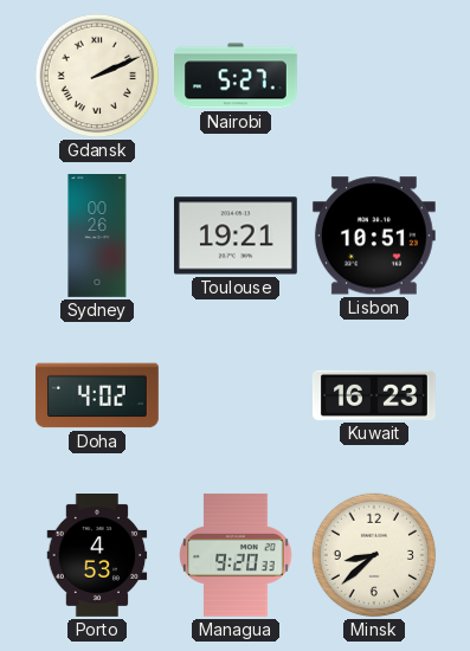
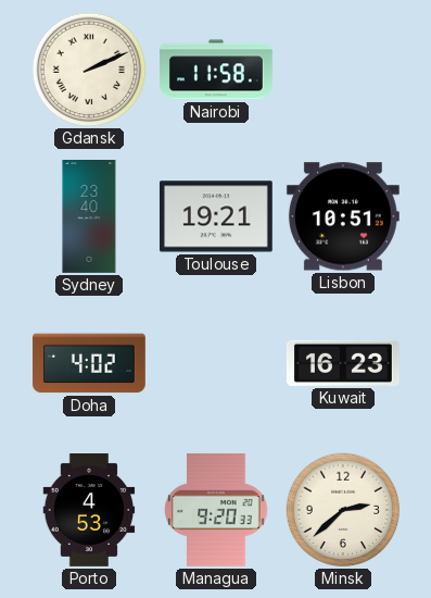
Nairobi: 5:27 -> 11:58 (217, 70)
Sydney: 00:26 -> 23:40 (89, 217)
Minsk: 8:38 -> 2:38 (343, 510)
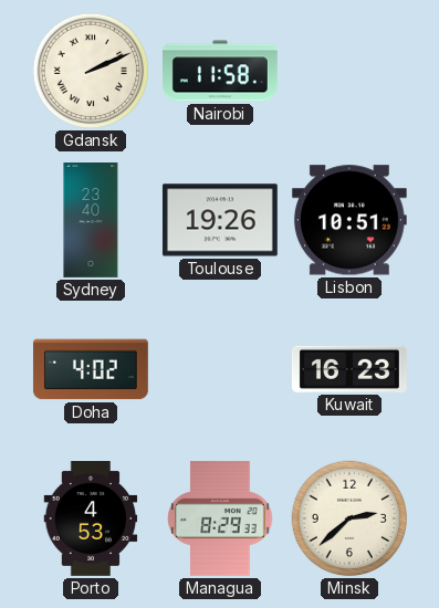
Toulouse: 19:21 -> 19:26 (220, 220)
Managua: 9:20 -> 8:29 (220, 518)
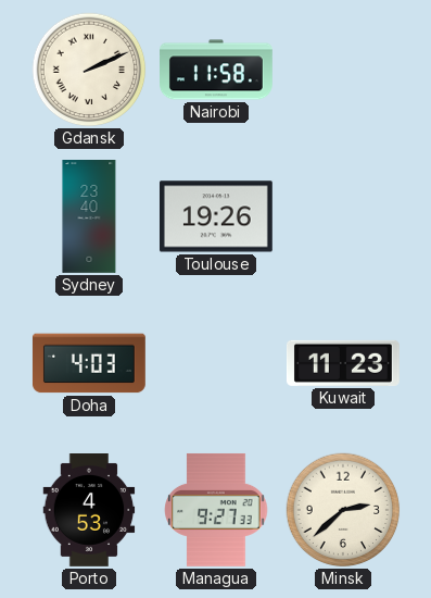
Lisbon: 10:51 -> none (349, 220)
Doha: 4:02 -> 4:03 (89, 363)
Kuwait: 16:23 -> 11:23 (343, 363)
Managua: 8:29 -> 9:27 (216, 510)
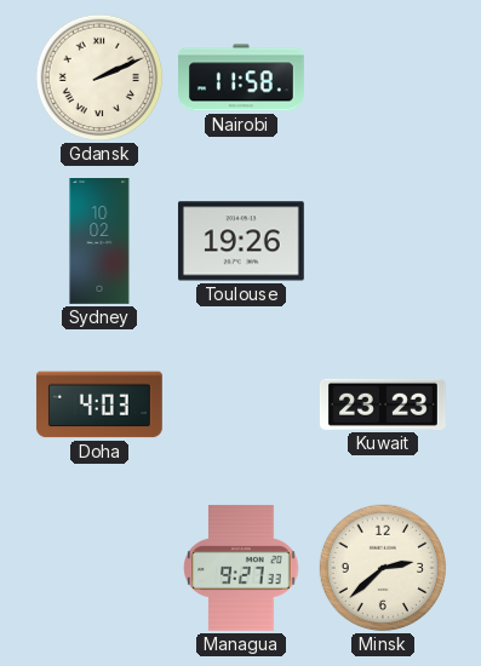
Sydney: 23:40 -> 10:02 (99, 242)
Kuwait: 11:23 -> 23:23 (383, 404)
Porto: 4:53 -> none (89, 511)
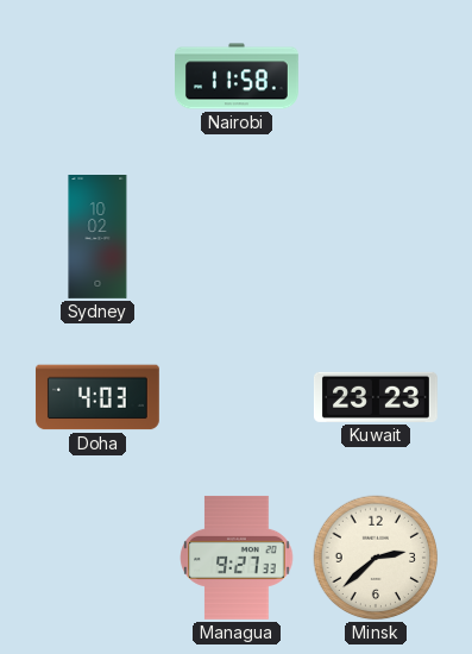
Gdansk: 2:11 -> none (99, 77)
Toulouse: 19:26 -> none (241, 241)
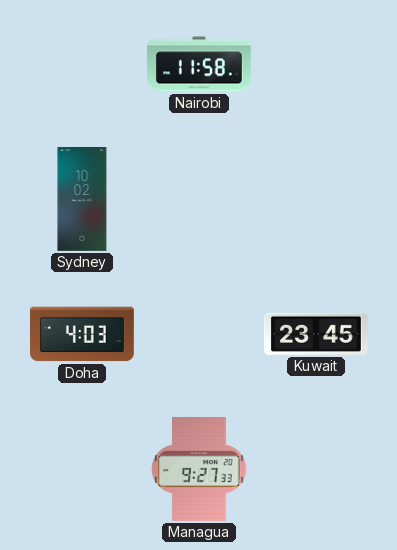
Kuwait: 23:23 -> 23:45 (316, 334)
Minsk: 2:38 -> none (376, 558)
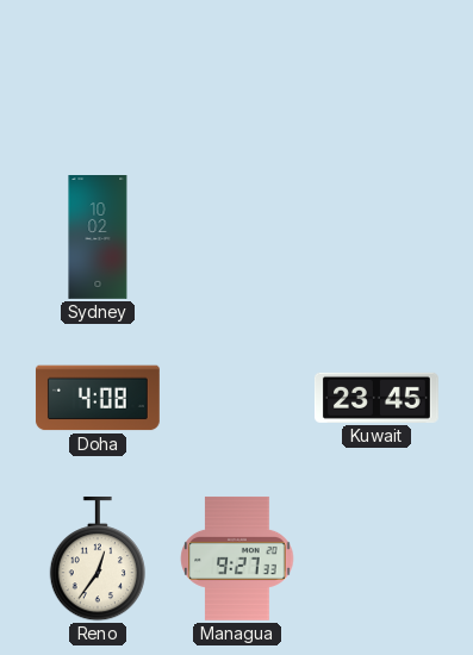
Nairobi: 11:58 -> none (200, 64)
Doha: 4:03 -> 4:08 (98, 398)
Reno: none -> 12:36 (97, 559)
